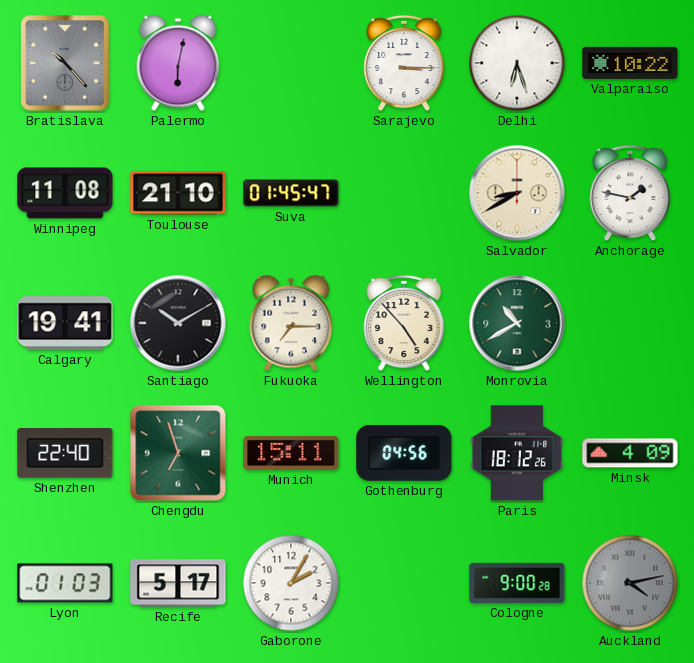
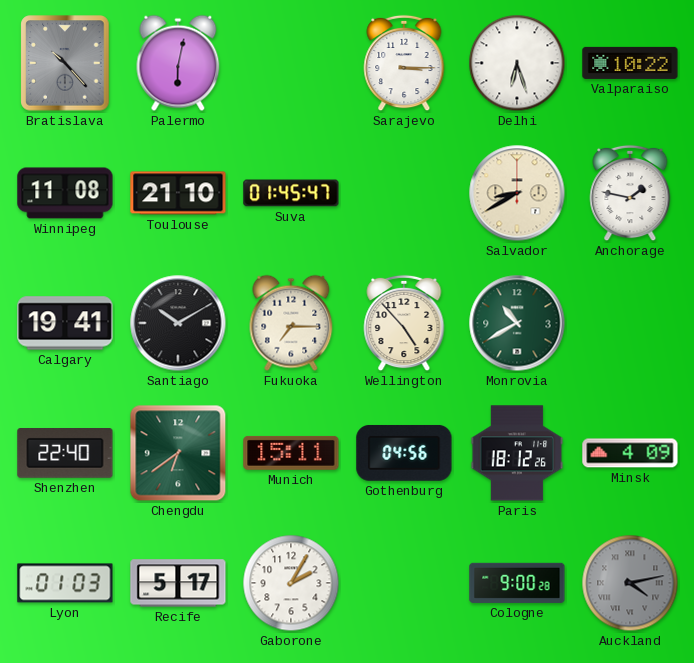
Chengdu: 6:57 -> 6:39 (178, 453)
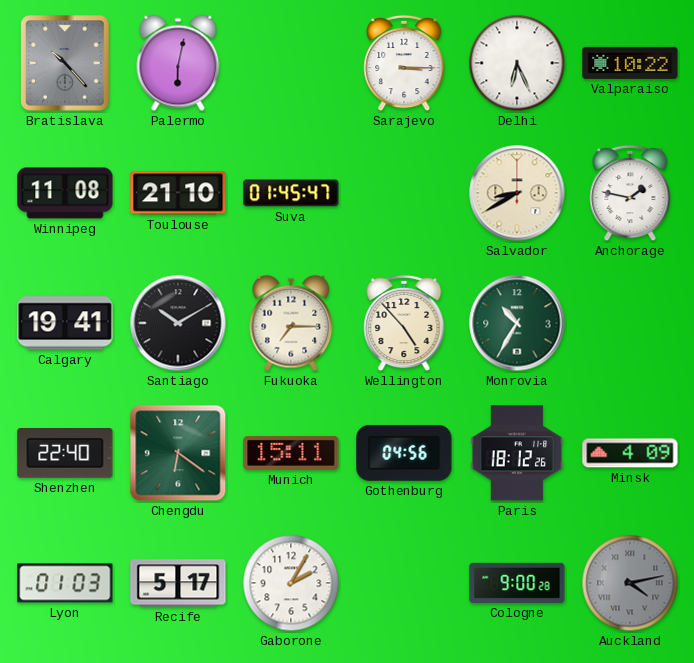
Delhi: 6:27 -> 6:26 (517, 63)
Monrovia: 10:40 -> 10:35 (517, 323)
Chengdu: 6:39 -> 6:21 (178, 453)
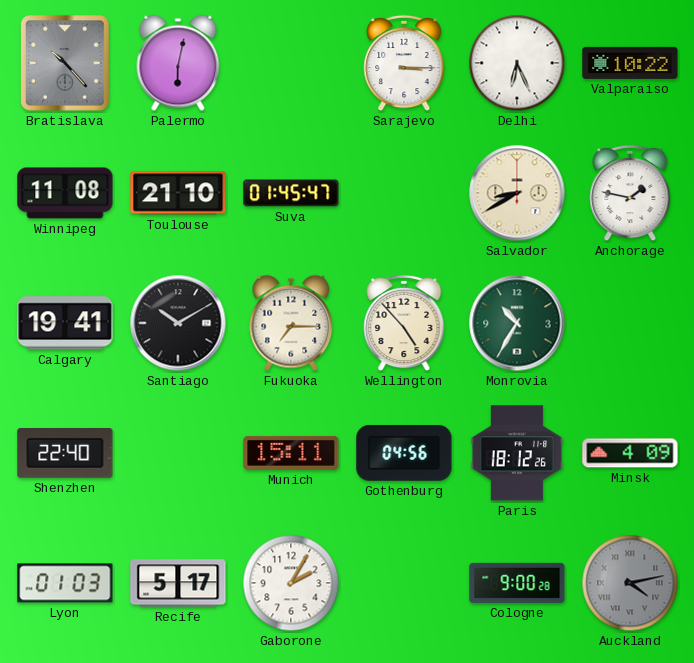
Chengdu: 6:21 -> none (178, 453)
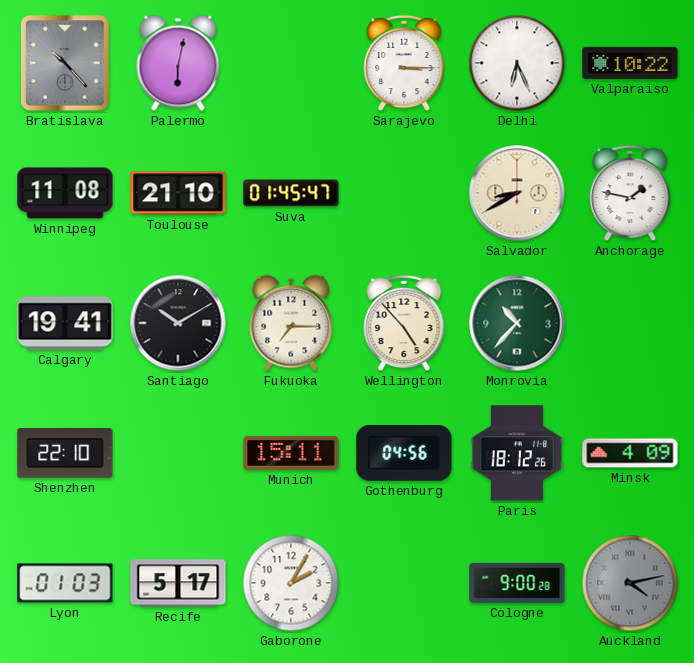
Monrovia: 10:35 -> 10:37 (517, 323)
Shenzhen: 22:40 -> 22:10 (65, 454)
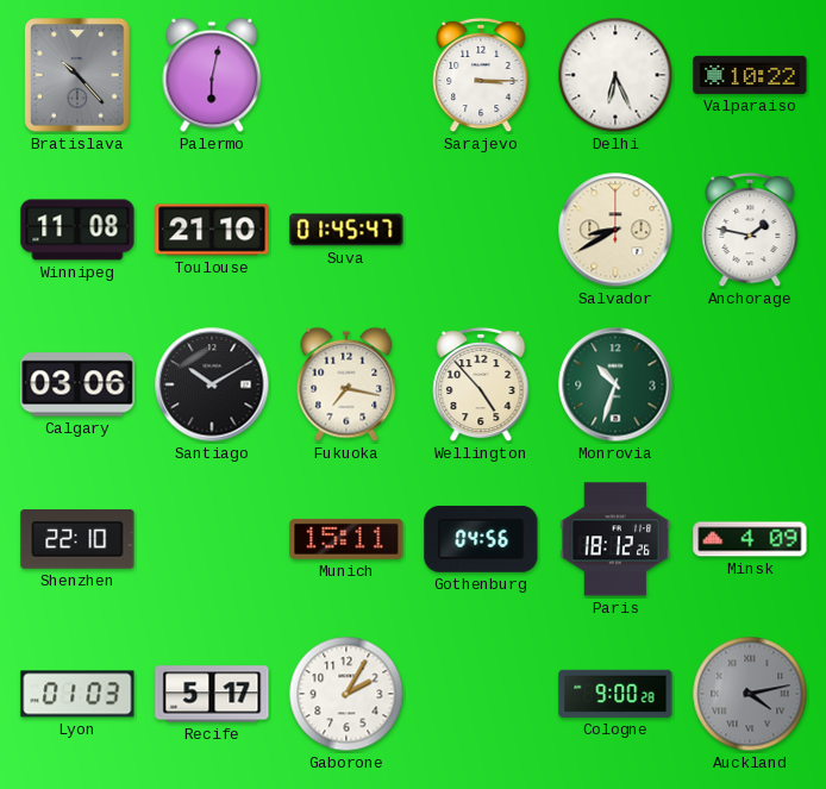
Calgary: 19:41 -> 03:06 (77, 384)
Fukuoka: 7:15 -> 7:17 (346, 384)
Monrovia: 10:37 -> 10:33 (615, 384)
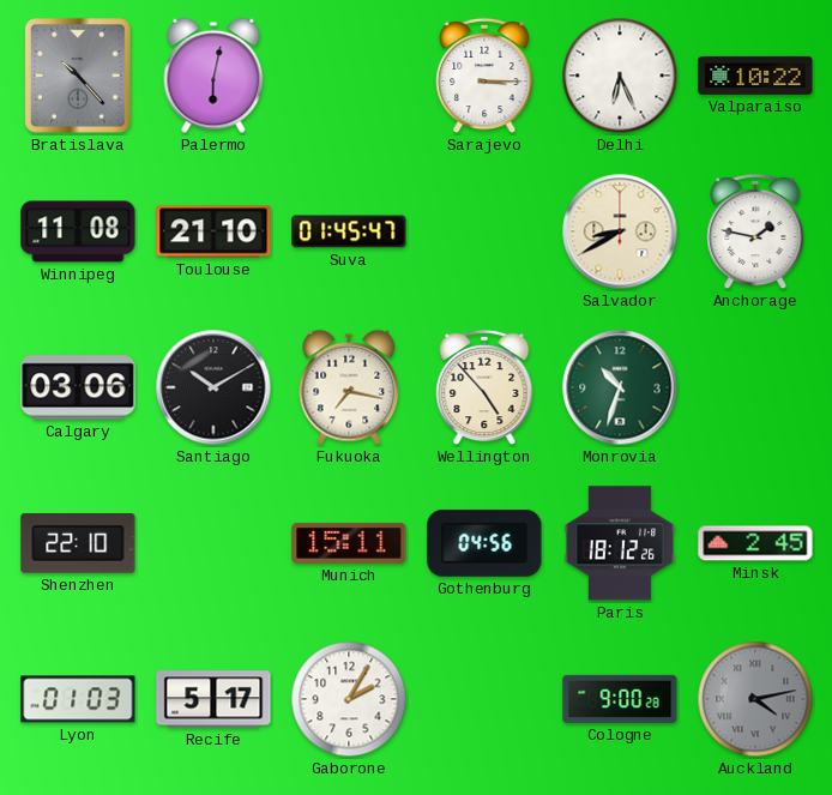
Minsk: 4:09 -> 2:45 (755, 543)
